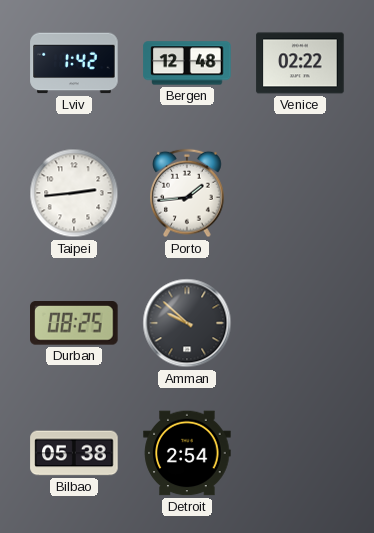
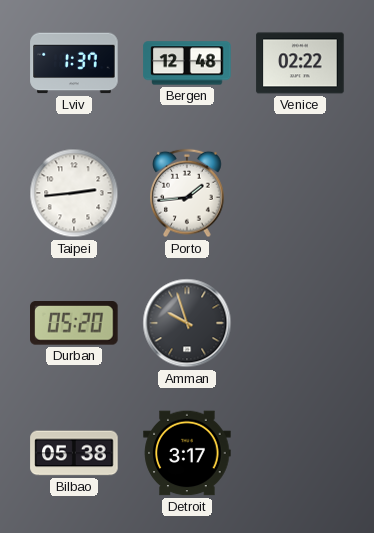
Lviv: 1:42 -> 1:37 (74, 63)
Durban: 08:25 -> 05:20 (74, 324)
Amman: 9:52 -> 9:57 (187, 323)
Detroit: 2:54 -> 3:17 (187, 453)
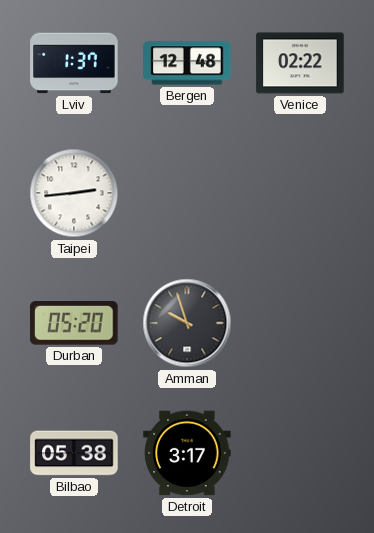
Porto: 1:44 -> none (188, 193)
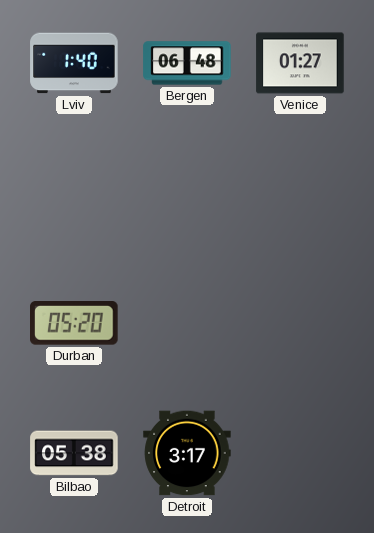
Lviv: 1:37 -> 1:40 (74, 63)
Bergen: 12:48 -> 06:48 (187, 63)
Venice: 02:22 -> 01:27 (300, 63)
Taipei: 2:44 -> none (74, 193)
Amman: 9:57 -> none (187, 323)
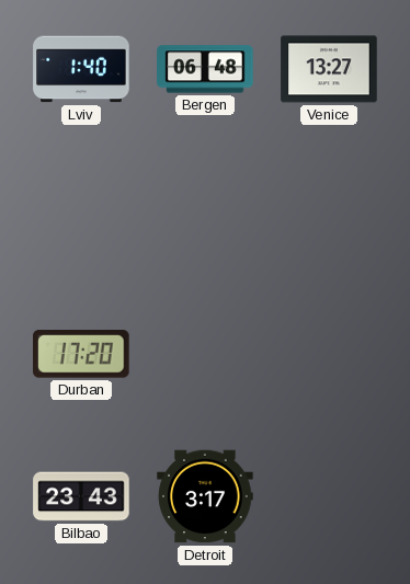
Venice: 01:27 -> 13:27 (329, 69)
Durban: 05:20 -> 17:20 (81, 355)
Bilbao: 05:38 -> 23:43 (81, 496)
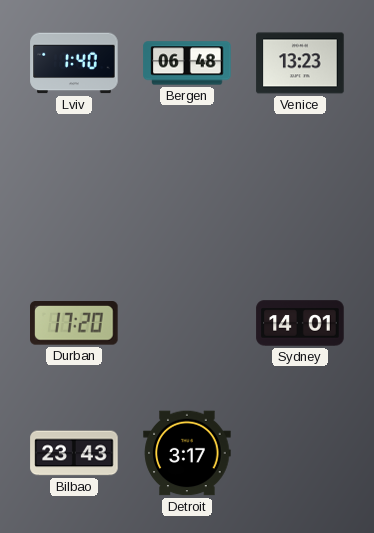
Venice: 13:27 -> 13:23 (300, 63)
Sydney: none -> 14:01 (300, 323)
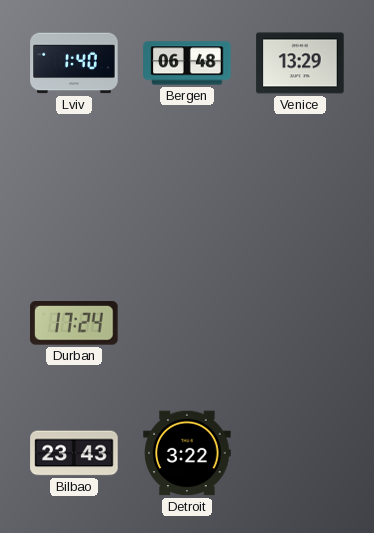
Venice: 13:23 -> 13:29 (300, 63)
Durban: 17:20 -> 17:24 (74, 324)
Sydney: 14:01 -> none (300, 323)
Detroit: 3:17 -> 3:22 (187, 453)
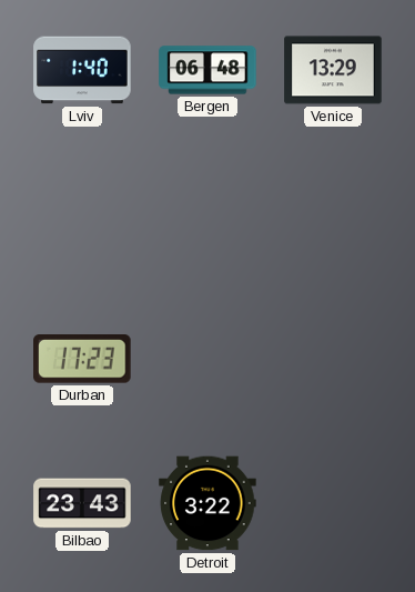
Durban: 17:24 -> 17:23 (82, 360)
